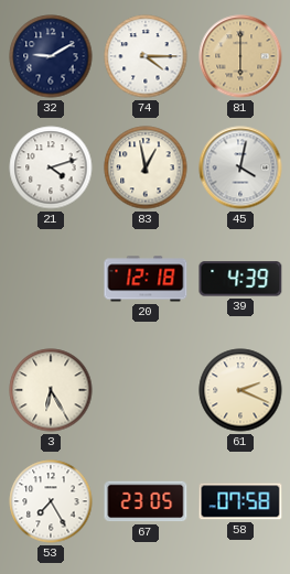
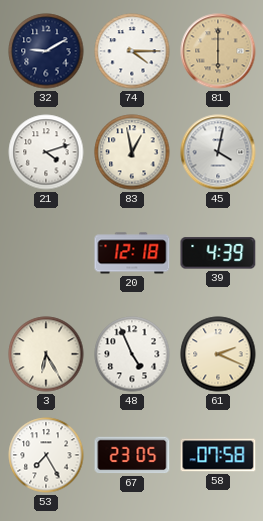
48: none -> 4:56 (132, 354)
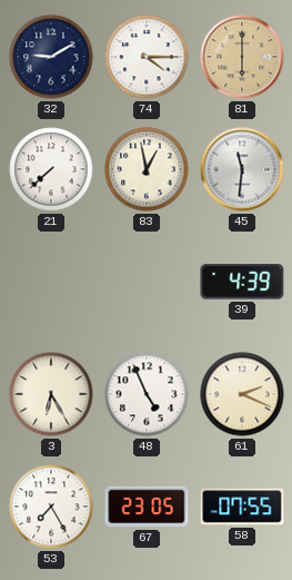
21: 4:12 -> 7:38 (51, 169)
45: 4:02 -> 11:31 (242, 169)
20: 12:18 -> none (132, 253)
58: 07:58 -> 07:55 (242, 507)
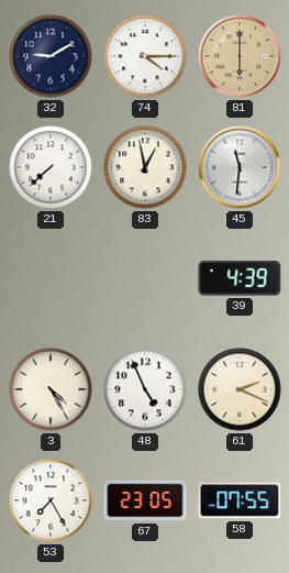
3: 6:25 -> 4:25 (51, 389)
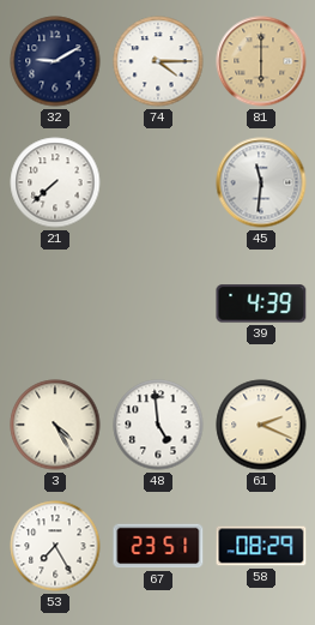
83: 12:58 -> none (145, 167)
48: 4:56 -> 4:59 (158, 425)
67: 23:05 -> 23:51 (158, 546)
58: 07:55 -> 08:29 (261, 546)
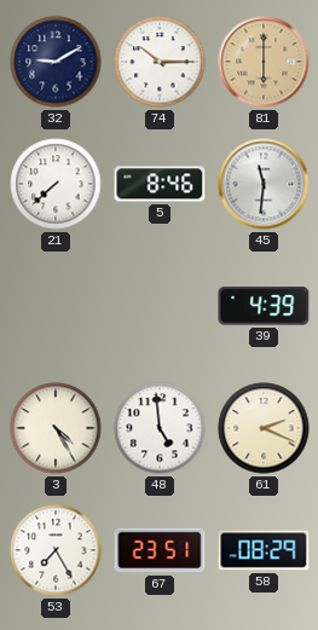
74: 4:15 -> 10:15 (160, 62)
5: none -> 8:46 (160, 184)
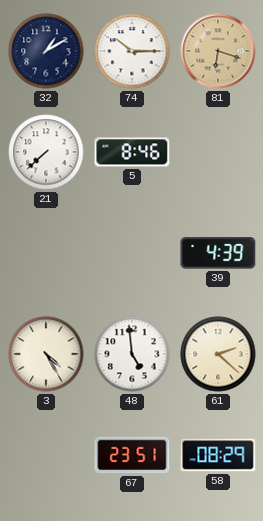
32: 9:10 -> 1:10 (46, 51)
81: 6:00 -> 6:18 (218, 51)
45: 11:31 -> none (264, 184)
61: 2:19 -> 2:22 (218, 354)
53: 7:25 -> none (56, 550)
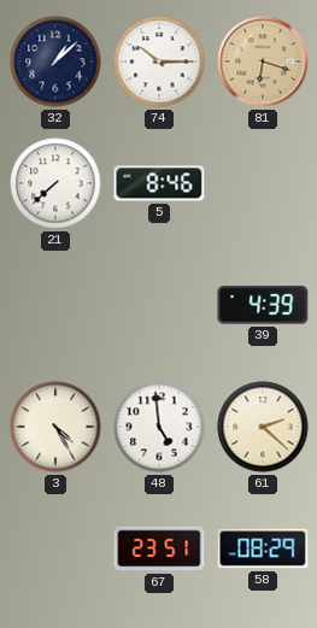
32: 1:10 -> 1:08 (55, 61)
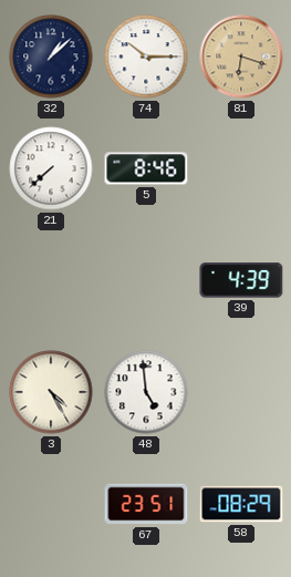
61: 2:22 -> none (263, 427)
